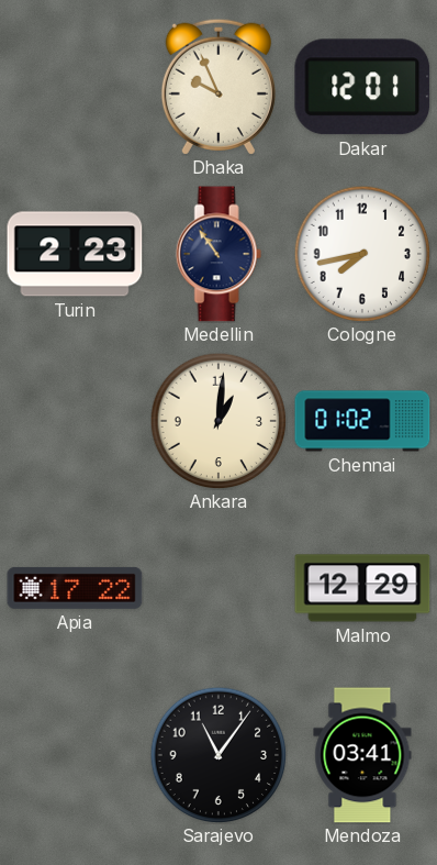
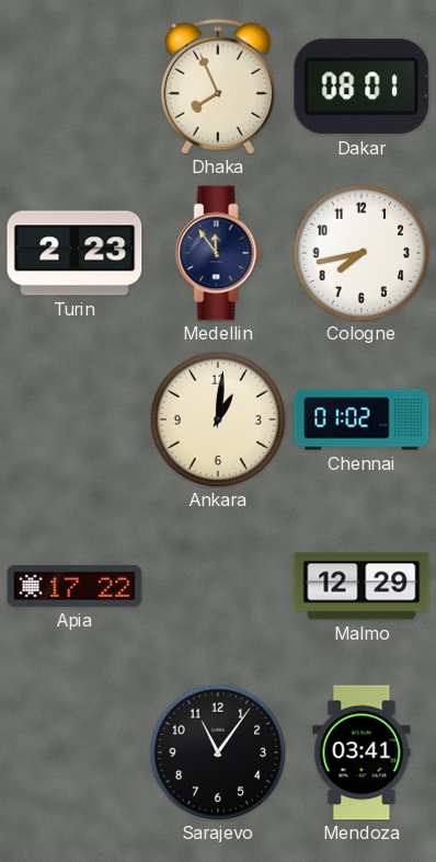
Dhaka: 9:56 -> 7:56 (218, 87)
Dakar: 12:01 -> 08:01 (362, 87)
Medellin: 10:54 -> 11:54 (218, 253)
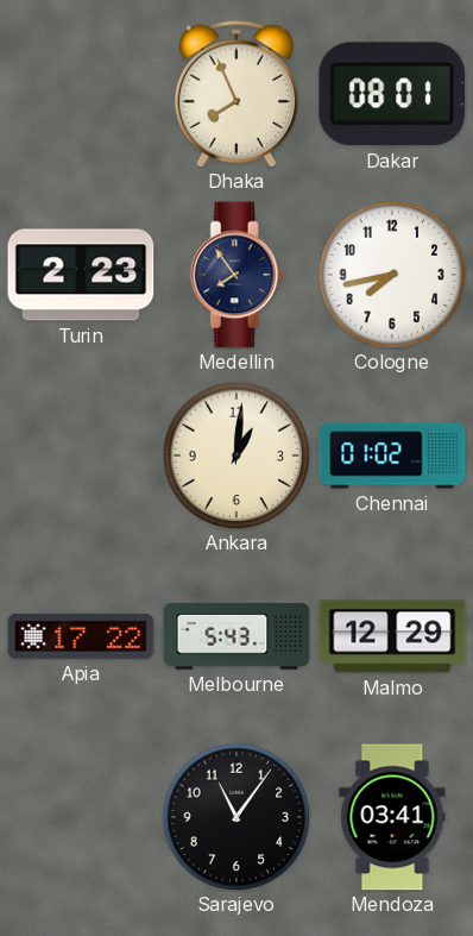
Medellin: 11:54 -> 7:54 (236, 275)
Melbourne: none -> 5:43 (236, 636)
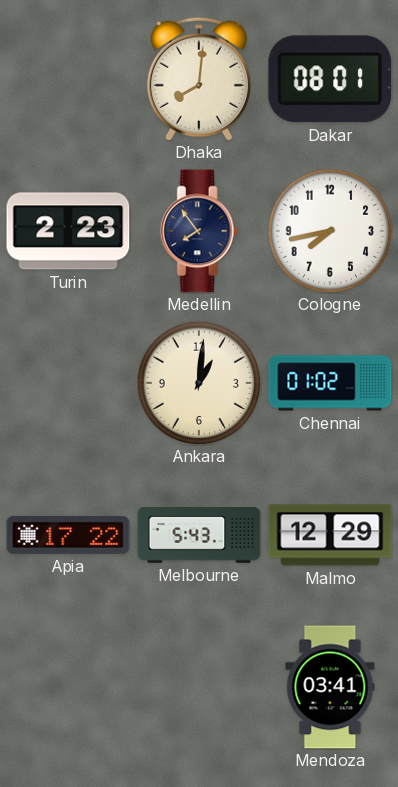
Dhaka: 7:56 -> 8:01 (199, 79)
Sarajevo: 11:06 -> none (236, 817)
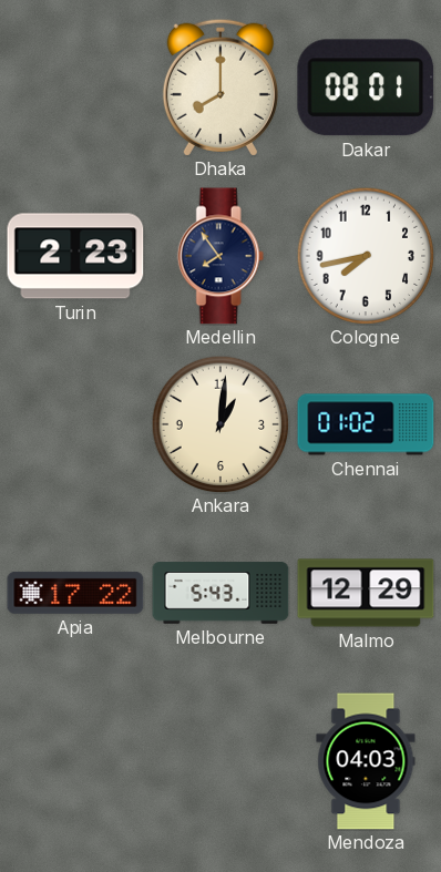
Dhaka: 8:01 -> 8:00 (221, 88)
Mendoza: 03:41 -> 04:03 (366, 761)
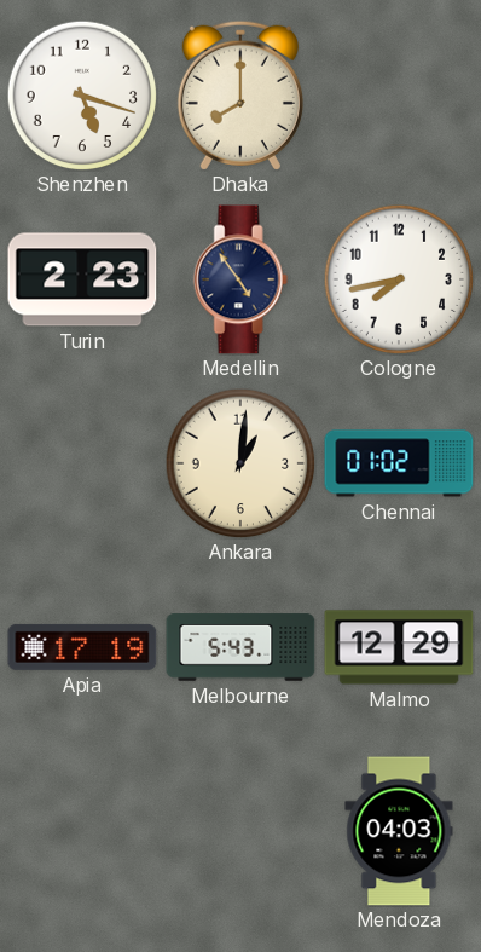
Shenzhen: none -> 5:18 (82, 96)
Dakar: 08:01 -> none (366, 88)
Medellin: 7:54 -> 4:54 (240, 279)
Apia: 17:22 -> 17:19 (82, 647)
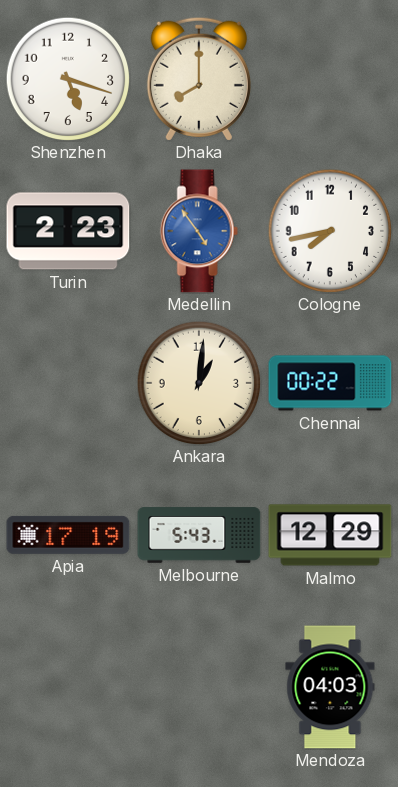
Medellin dial: navy -> blue (199, 231)
Chennai: 01:02 -> 00:22 (330, 383)
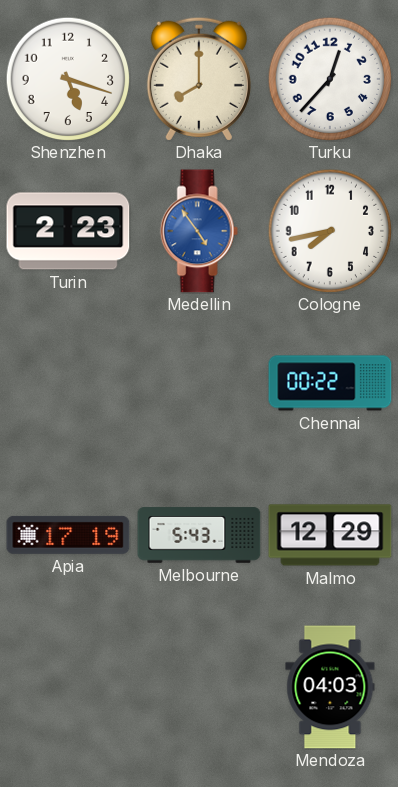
Turku: none -> 12:37 (330, 79)
Ankara: 1:01 -> none (199, 383)
